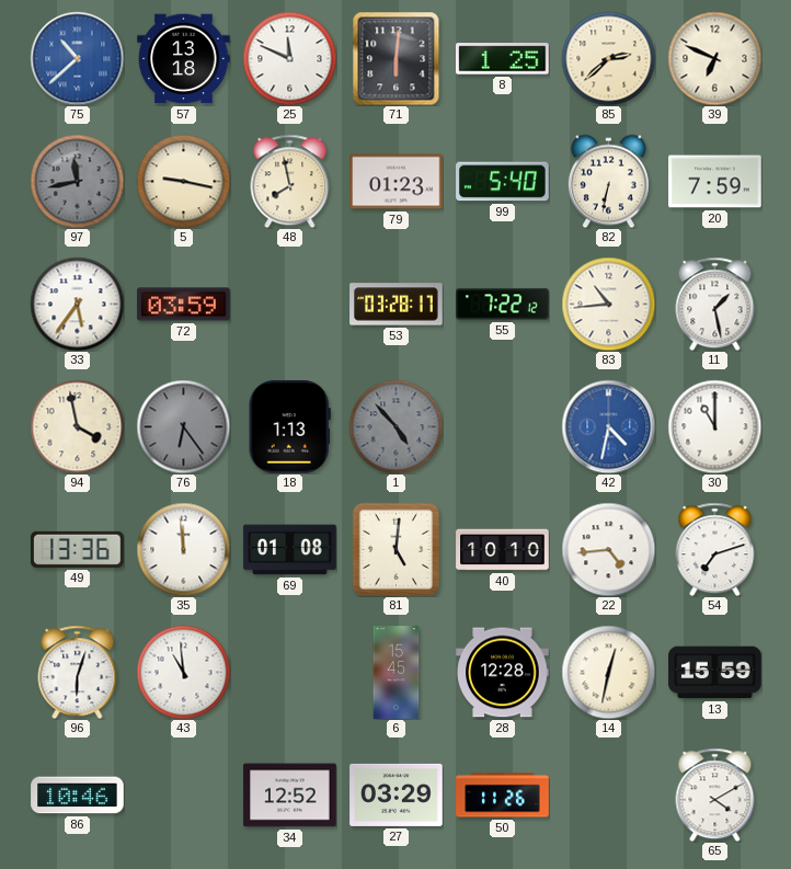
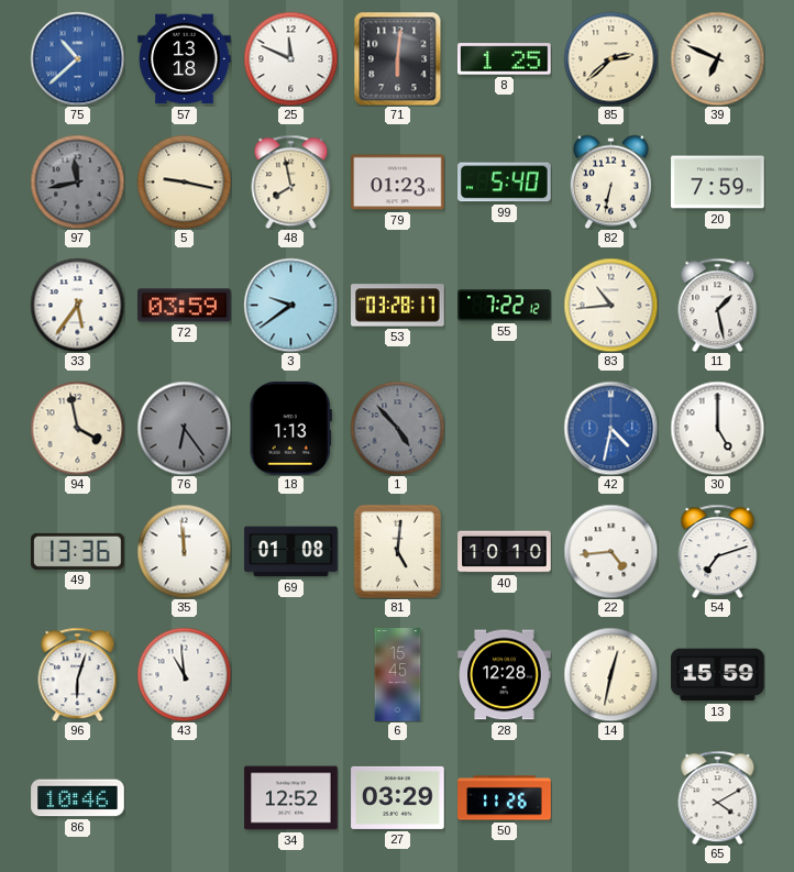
3: none -> 9:39 (290, 305)
30: 11:00 -> 5:00 (717, 428)
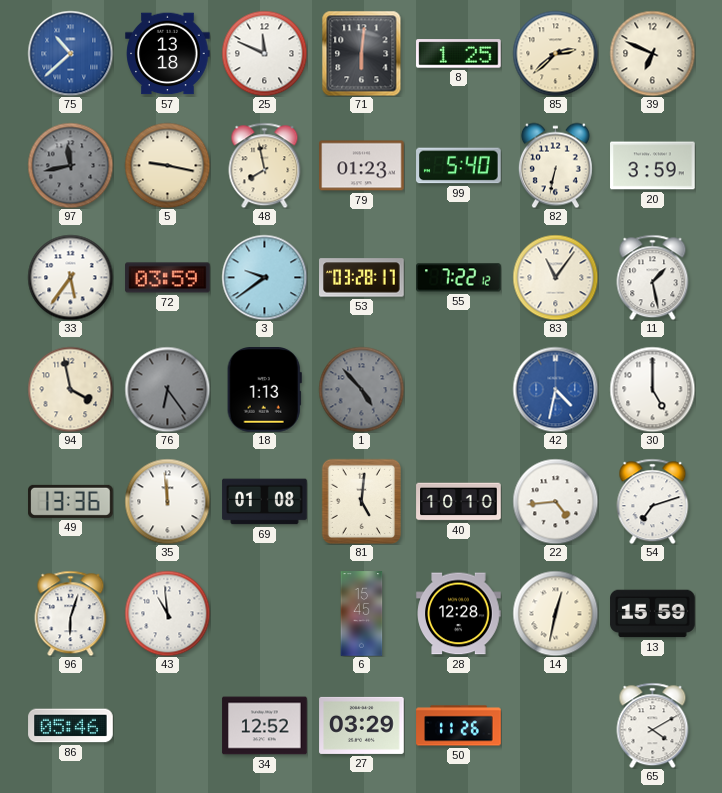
20: 7:59 -> 3:59 (653, 166)
83: 10:44 -> 11:06 (555, 277)
86: 10:46 -> 05:46 (71, 726)
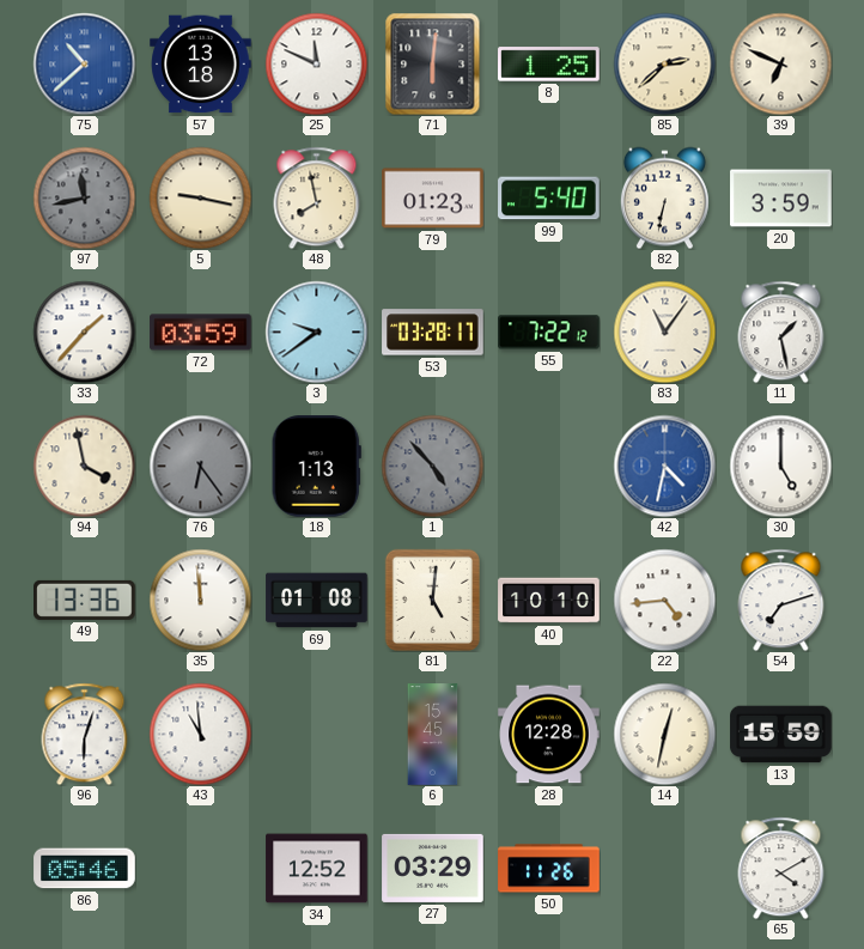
33: 5:36 -> 1:37 (84, 331)
